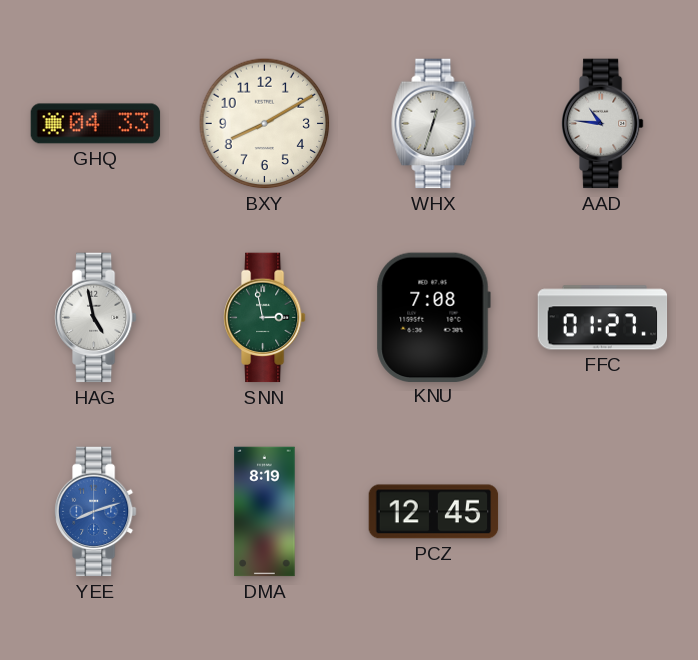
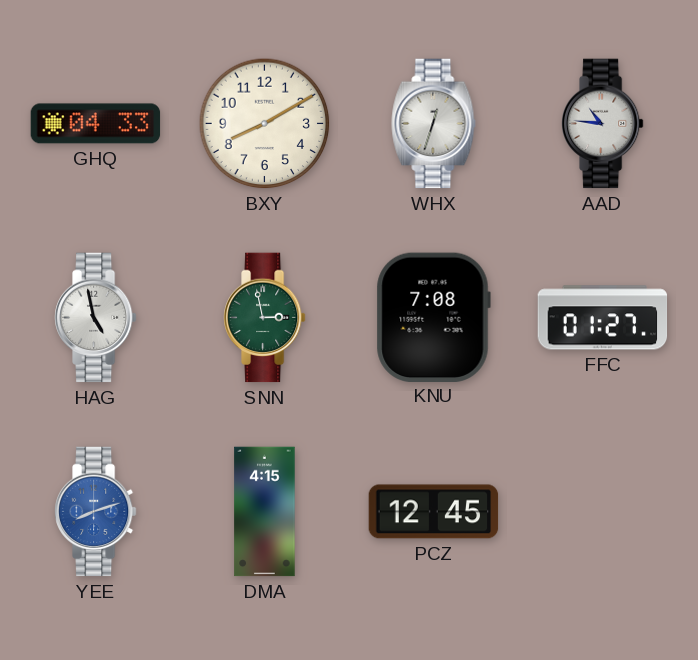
DMA: 8:19 -> 4:15 (265, 512)
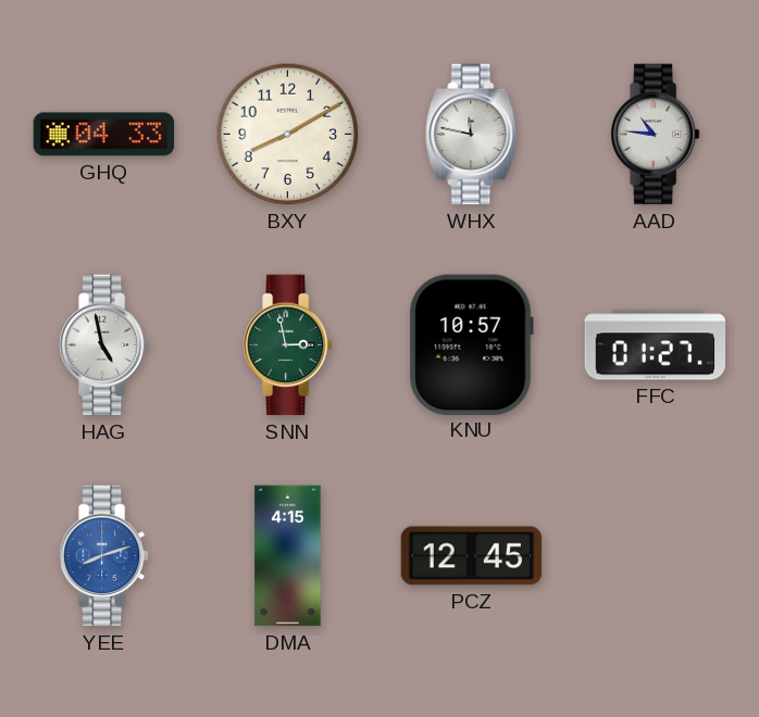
WHX: 12:33 -> 11:47 (472, 135)
KNU: 7:08 -> 10:57 (471, 344)
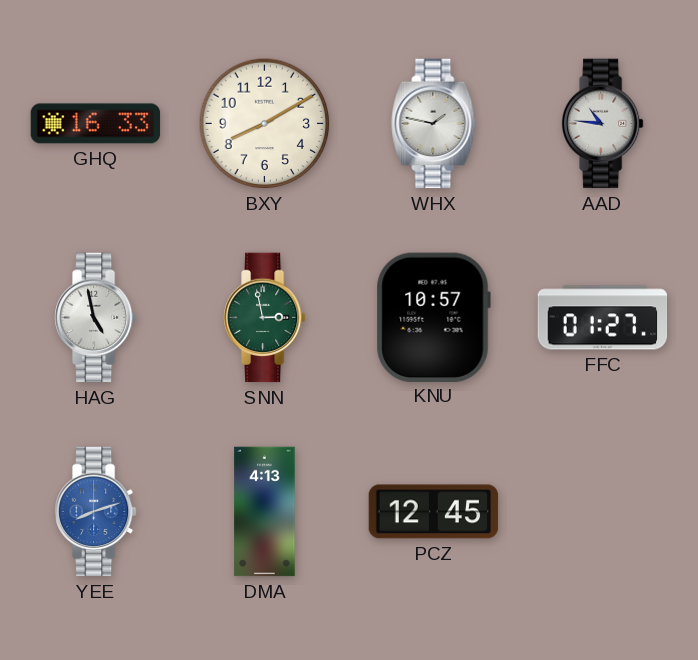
GHQ: 04:33 -> 16:33 (96, 124)
WHX: 11:47 -> 1:47 (434, 124)
DMA: 4:15 -> 4:13 (265, 512)
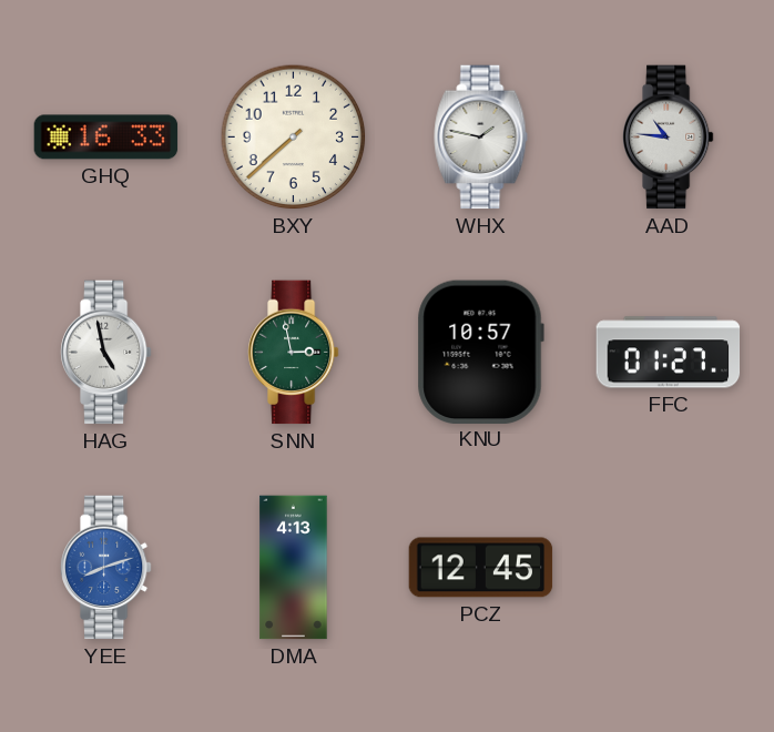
BXY: 8:10 -> 7:38 (294, 138)
